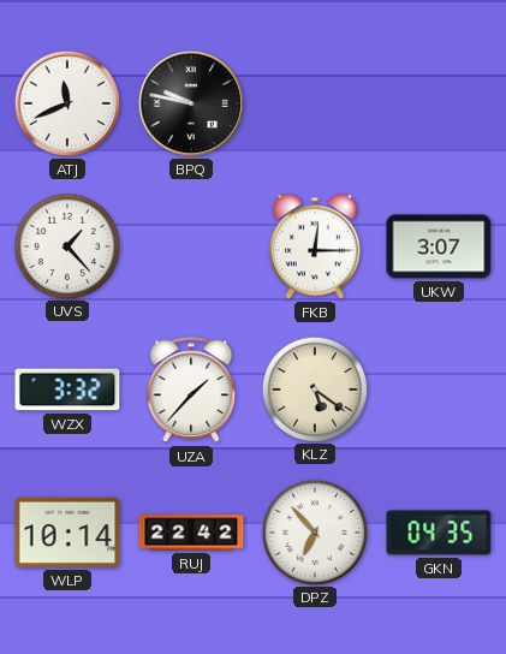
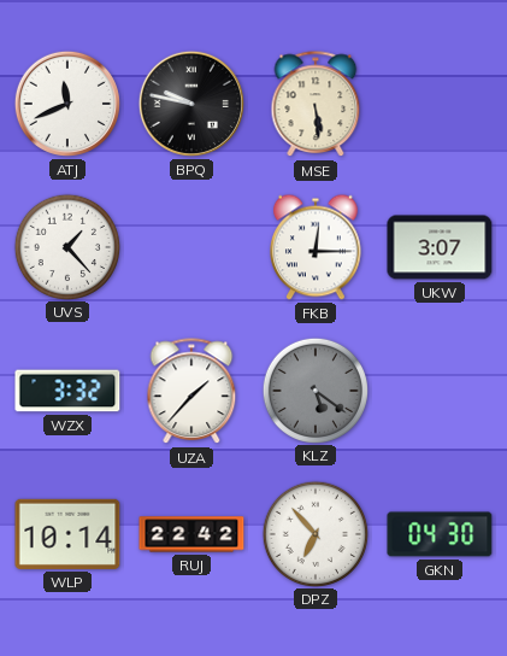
MSE: none -> 5:29 (316, 105)
KLZ dial: cream -> grey (314, 389)
GKN: 04:35 -> 04:30 (440, 534)
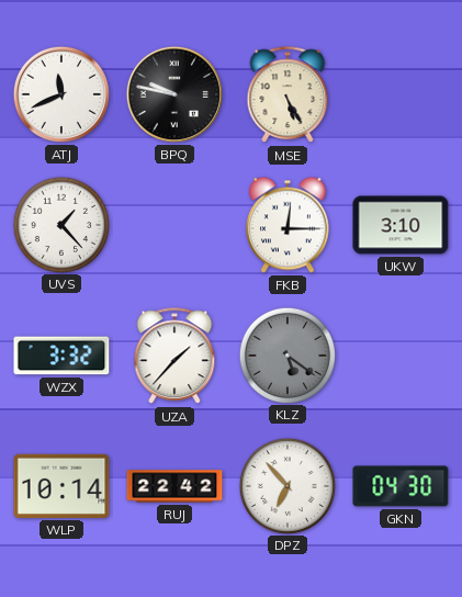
MSE: 5:29 -> 5:25 (288, 95)
UKW: 3:07 -> 3:10 (401, 225)
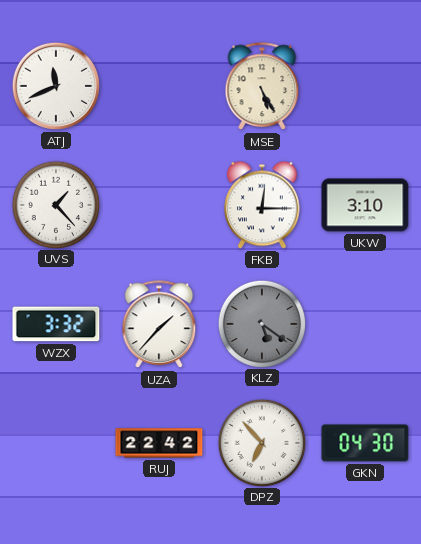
BPQ: 9:47 -> none (174, 94)
WLP: 10:14 -> none (61, 486)
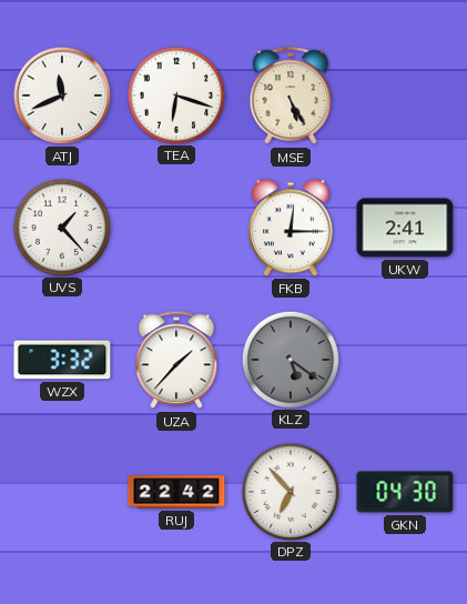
TEA: none -> 6:18 (175, 94)
UKW: 3:10 -> 2:41 (405, 228)
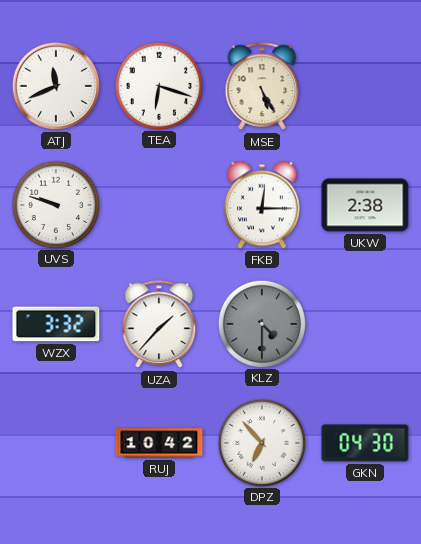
UVS: 1:23 -> 9:48 (55, 204)
UKW: 2:41 -> 2:38 (365, 205)
KLZ: 5:21 -> 4:30 (261, 323)
RUJ: 22:42 -> 10:42 (159, 443)
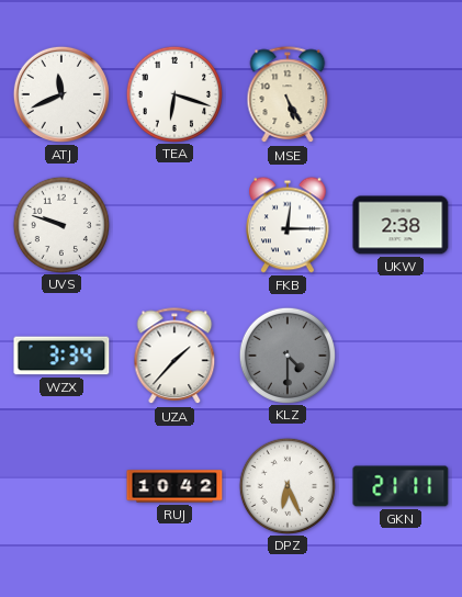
WZX: 3:32 -> 3:34 (61, 356)
DPZ: 6:53 -> 6:26 (286, 485)
GKN: 04:30 -> 21:11 (401, 486)
